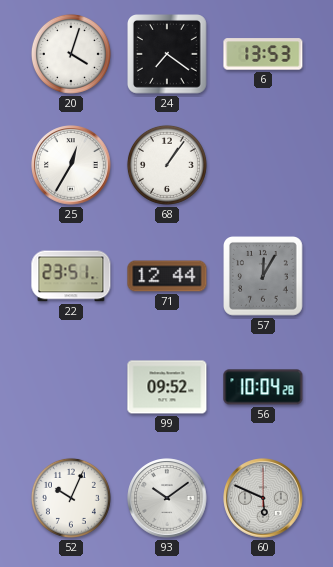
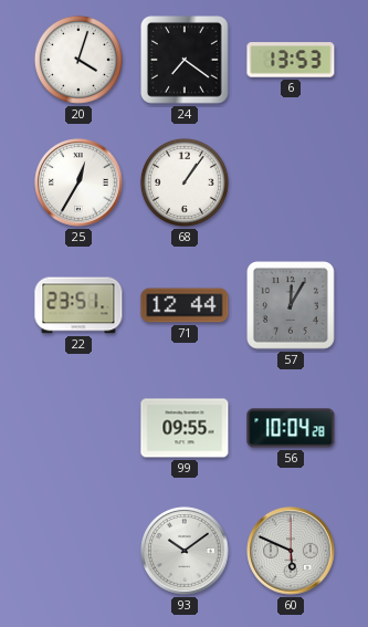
99: 09:52 -> 09:55 (185, 428)
52: 10:04 -> none (71, 498)
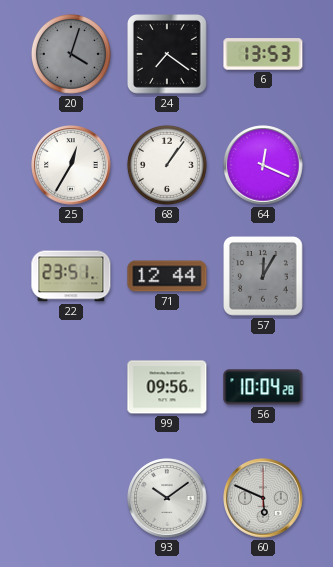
20 dial: white -> grey (71, 54)
64: none -> 12:19 (263, 165)
99: 09:55 -> 09:56 (167, 387)
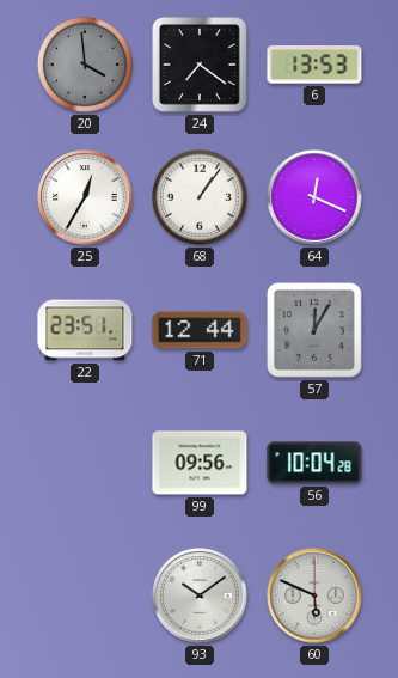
20: 4:03 -> 3:59 (85, 65)
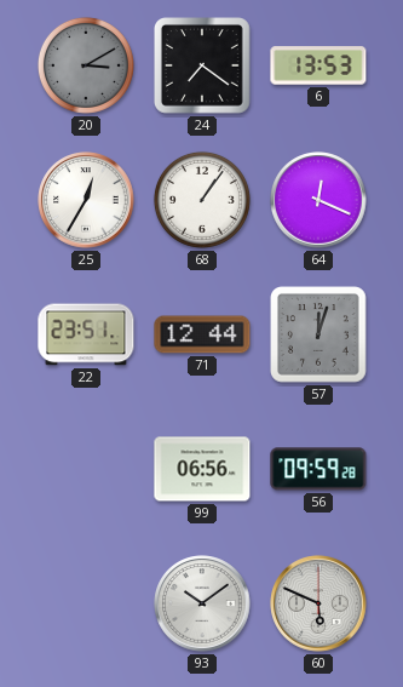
20: 3:59 -> 3:10 (86, 65)
57: 12:05 -> 12:03 (319, 336)
99: 09:56 -> 06:56 (202, 469)
56: 10:04 -> 09:59 (318, 469)
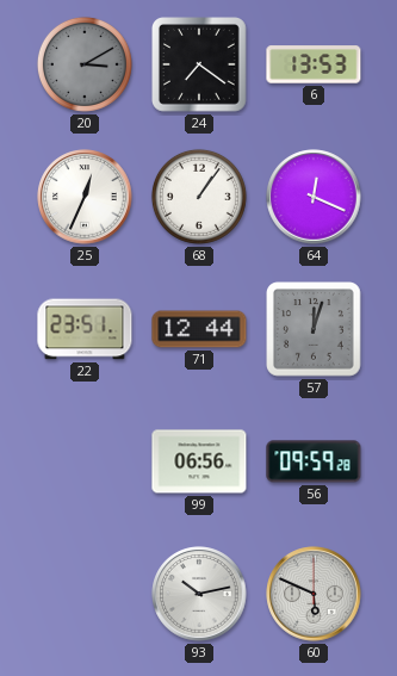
25: 12:35 -> 12:34 (85, 197)
93: 10:09 -> 10:13 (199, 594)
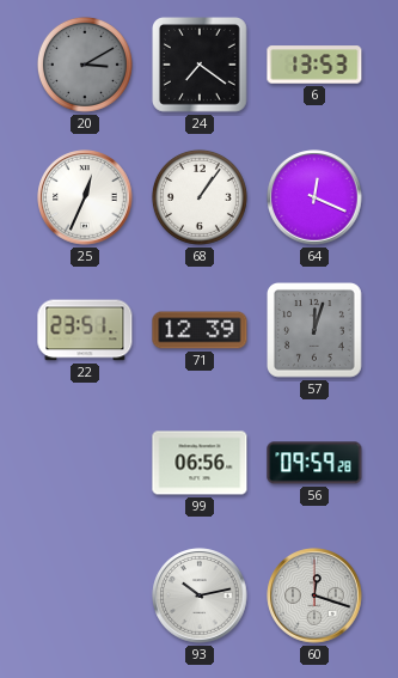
71: 12:44 -> 12:39 (200, 330)
60: 5:49 -> 12:18 (314, 595)
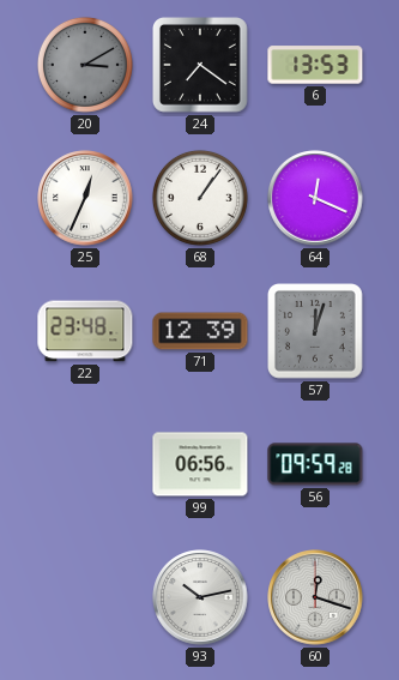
22: 23:51 -> 23:48 (85, 331)
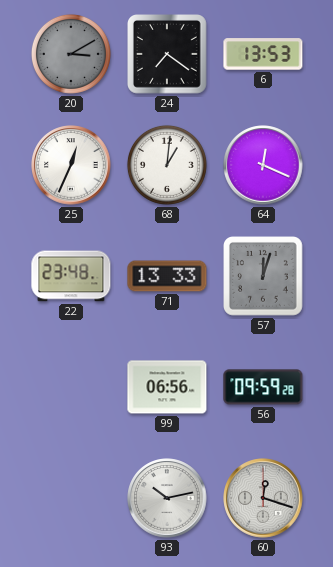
68: 1:06 -> 1:01 (167, 165)
71: 12:39 -> 13:33 (167, 276)
